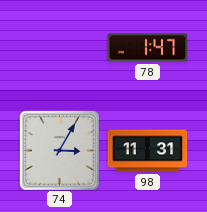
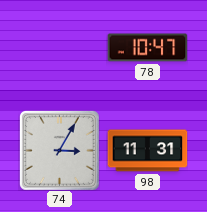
78: 1:47 -> 10:47 (147, 48)
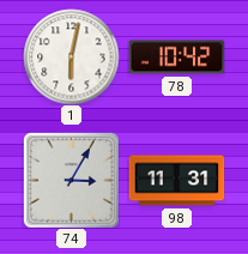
1: none -> 6:02 (71, 56)
78: 10:47 -> 10:42 (176, 58)
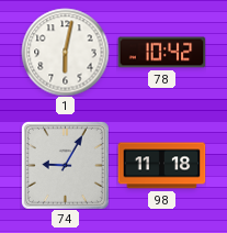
74: 3:05 -> 9:05 (65, 165)
98: 11:31 -> 11:18 (161, 166)
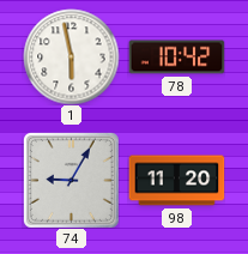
1: 6:02 -> 5:58 (71, 56)
98: 11:18 -> 11:20 (176, 181)
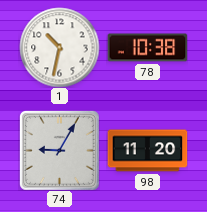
1: 5:58 -> 10:32 (59, 47)
78: 10:42 -> 10:38 (147, 48)
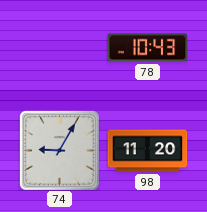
1: 10:32 -> none (59, 47)
78: 10:38 -> 10:43 (147, 48)
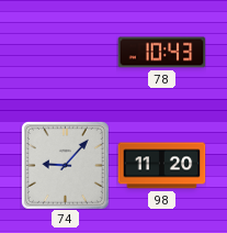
74: 9:05 -> 9:07 (65, 165)
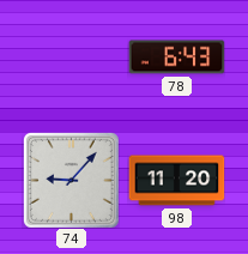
78: 10:43 -> 6:43 (176, 58)
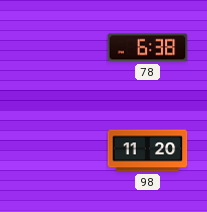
78: 6:43 -> 6:38 (147, 48)
74: 9:07 -> none (71, 180)
